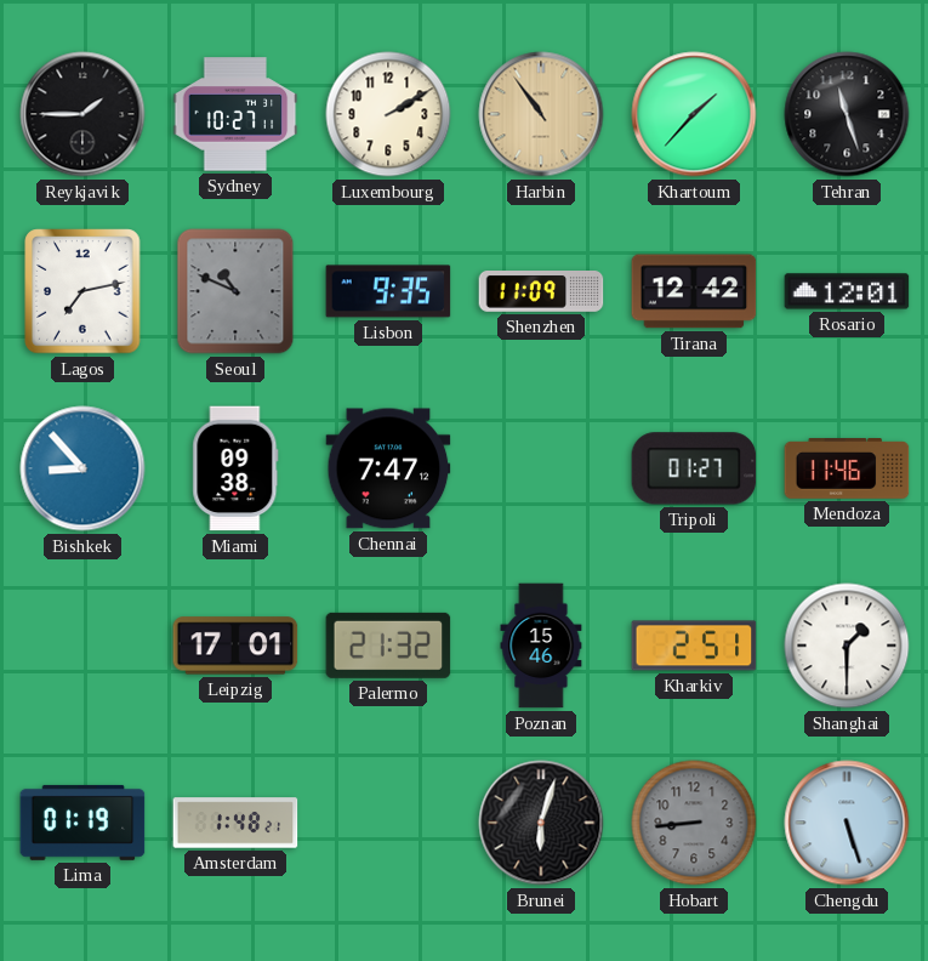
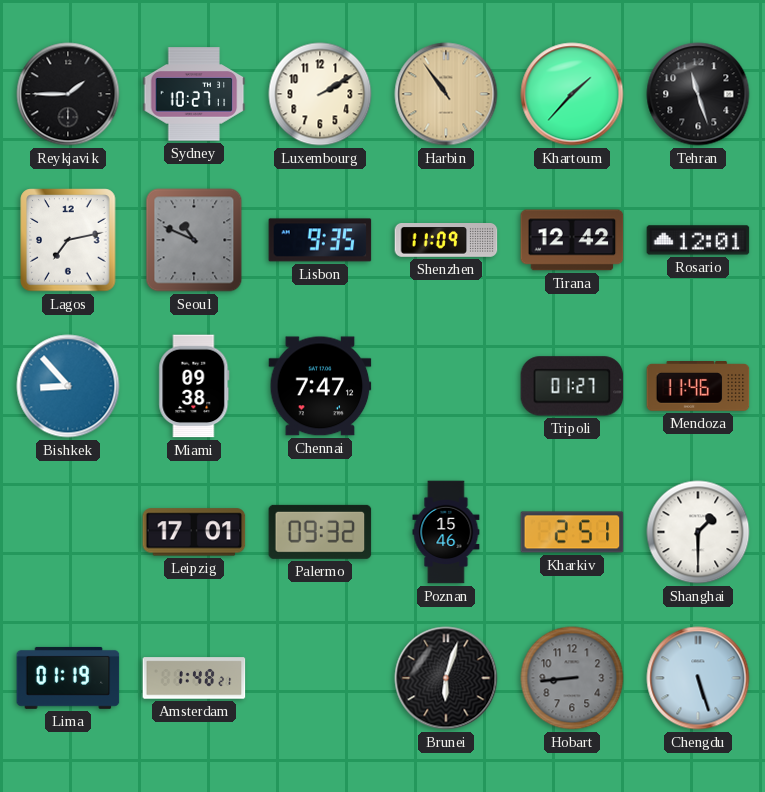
Palermo: 21:32 -> 09:32 (320, 532)
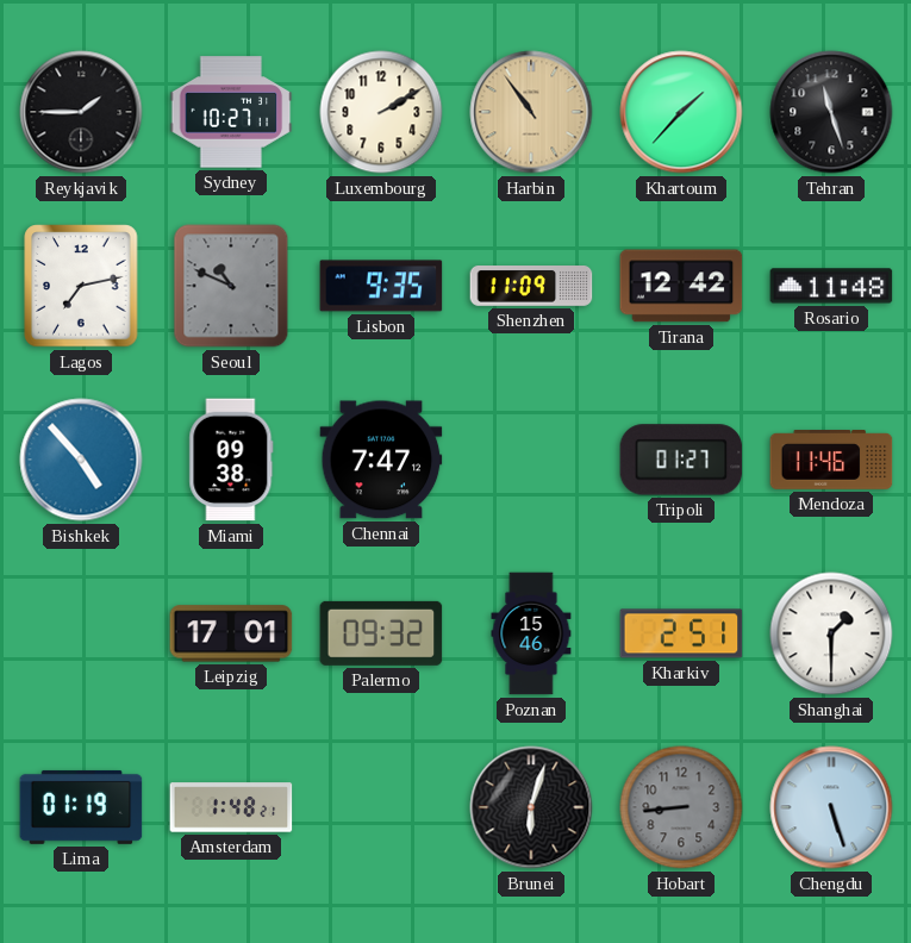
Rosario: 12:01 -> 11:48 (831, 286)
Bishkek: 8:53 -> 4:53 (81, 460)
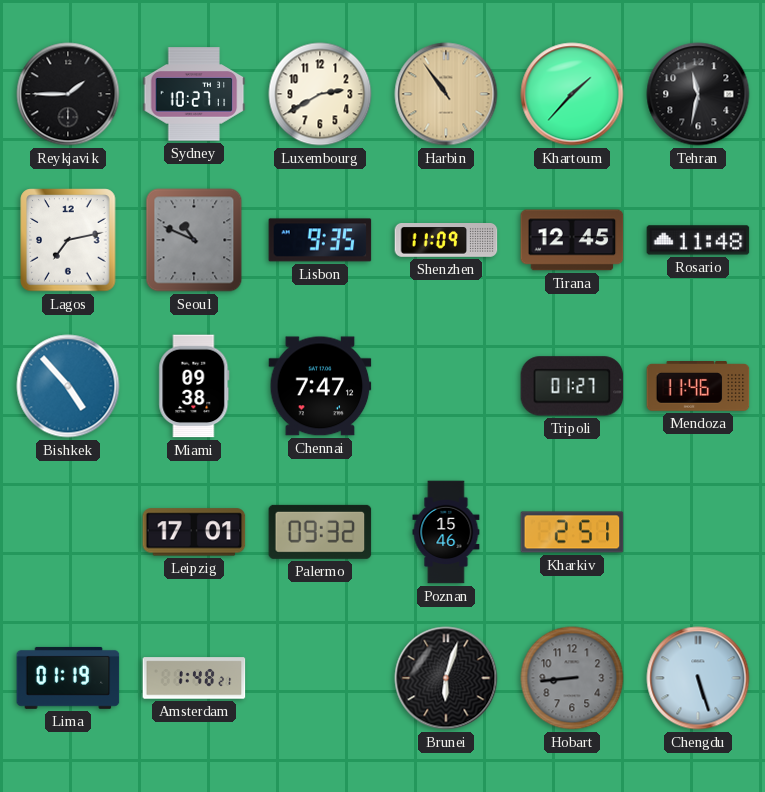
Luxembourg: 2:10 -> 2:40 (320, 94)
Tehran: 11:27 -> 11:32 (698, 94)
Tirana: 12:42 -> 12:45 (572, 240)
Shanghai: 1:30 -> none (831, 633)
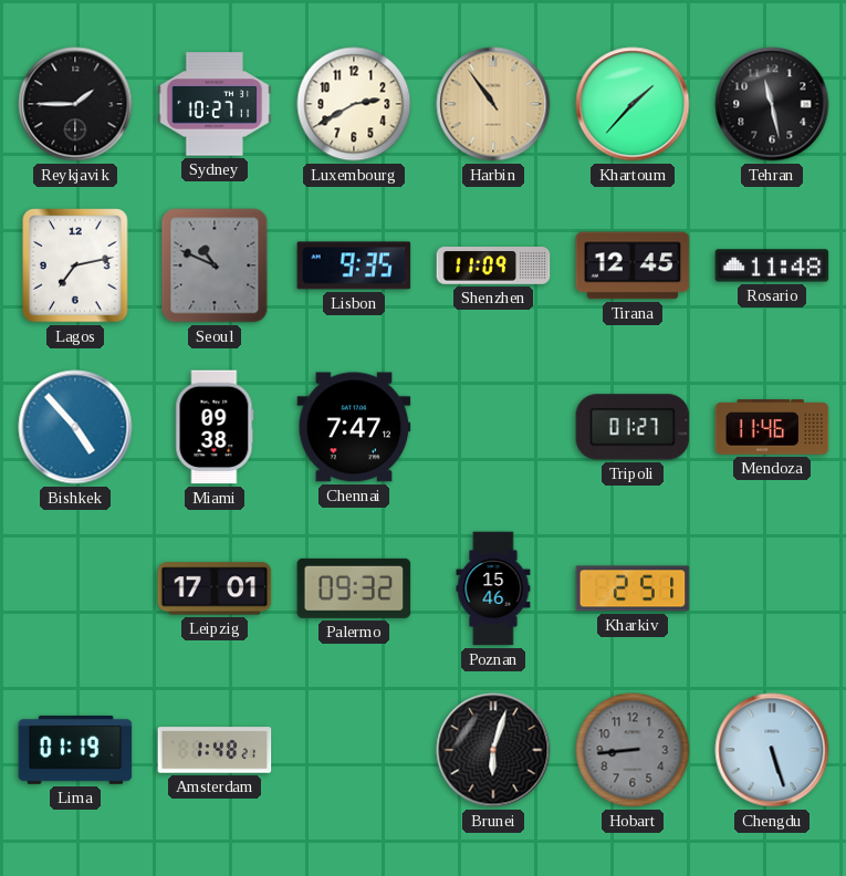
Tehran: 11:32 -> 11:28 (772, 104)
